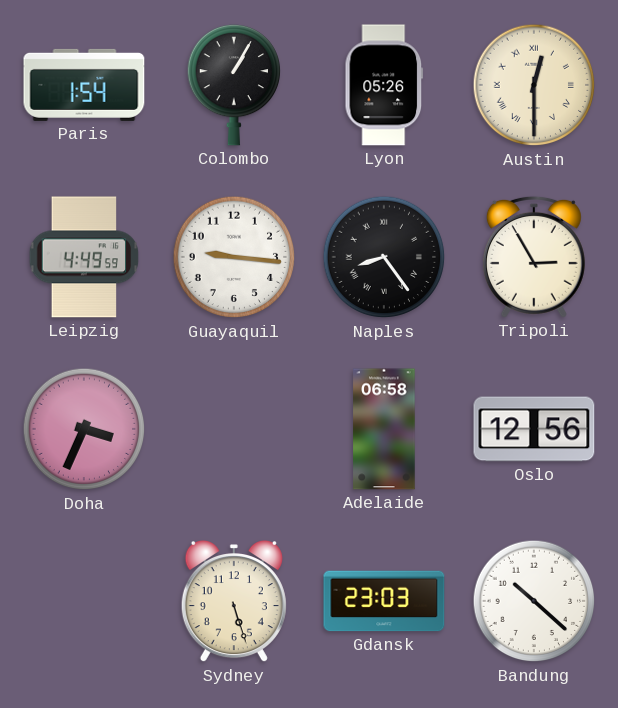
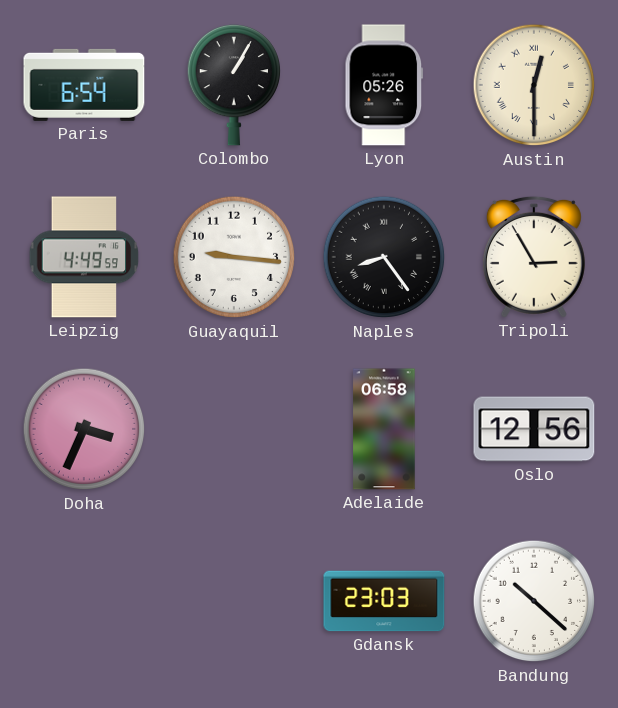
Paris: 1:54 -> 6:54 (84, 85)
Sydney: 5:27 -> none (234, 602)
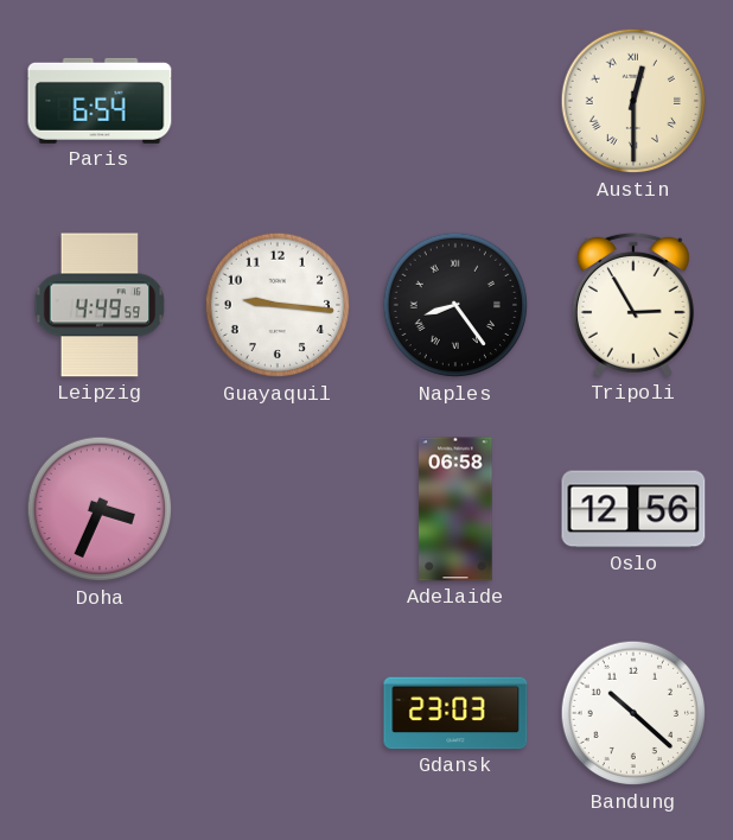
Colombo: 1:05 -> none (233, 85)
Lyon: 05:26 -> none (384, 85)
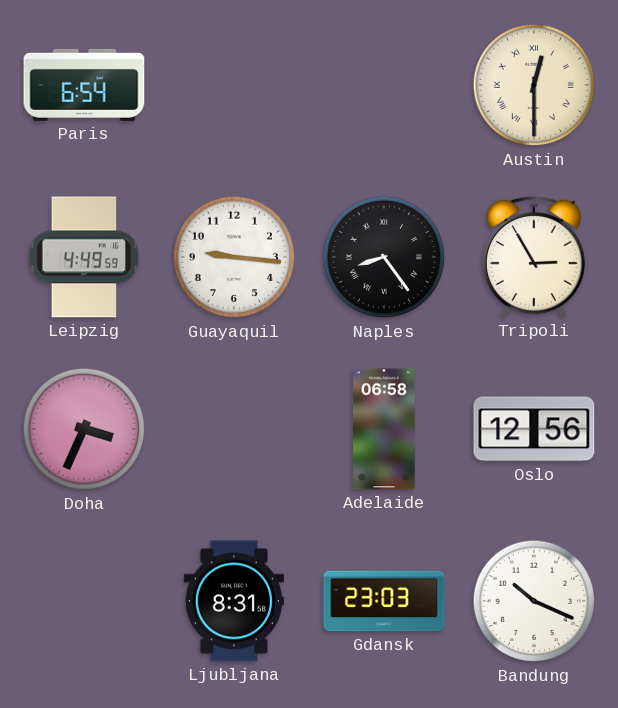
Ljubljana: none -> 8:31 (234, 601)
Bandung: 10:22 -> 10:19 (534, 601)
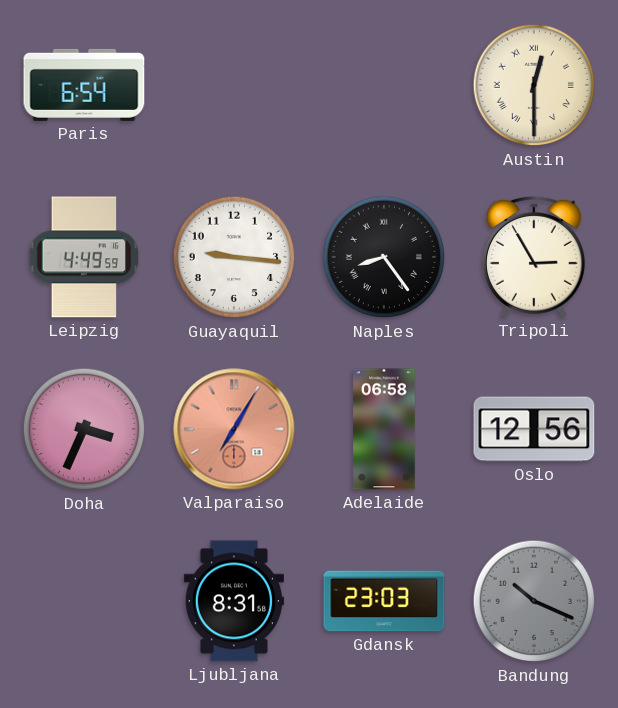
Valparaiso: none -> 7:05 (234, 429)
Bandung dial: white -> grey (534, 601)
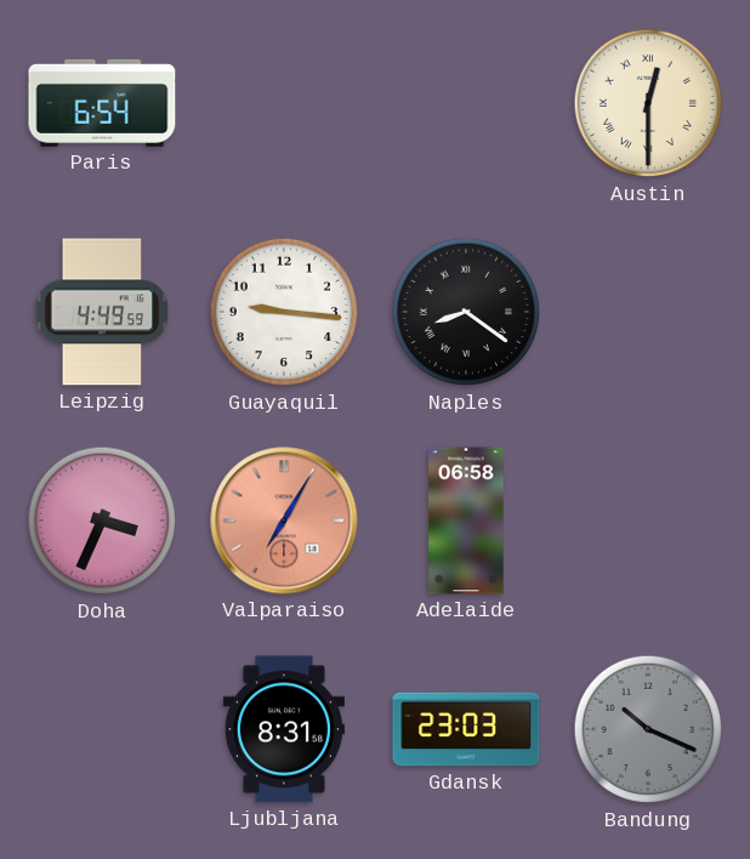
Naples: 8:24 -> 8:21 (466, 312)
Tripoli: 2:55 -> none (534, 257)
Oslo: 12:56 -> none (534, 429)
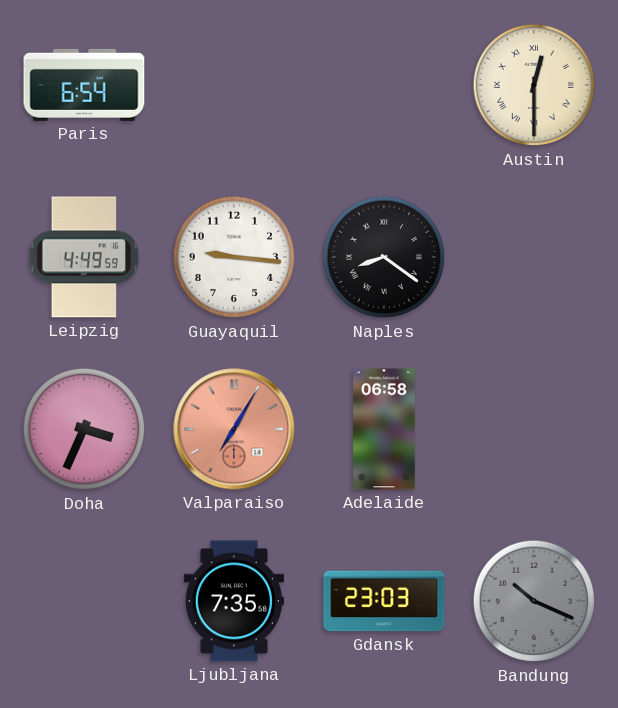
Ljubljana: 8:31 -> 7:35 (234, 601)
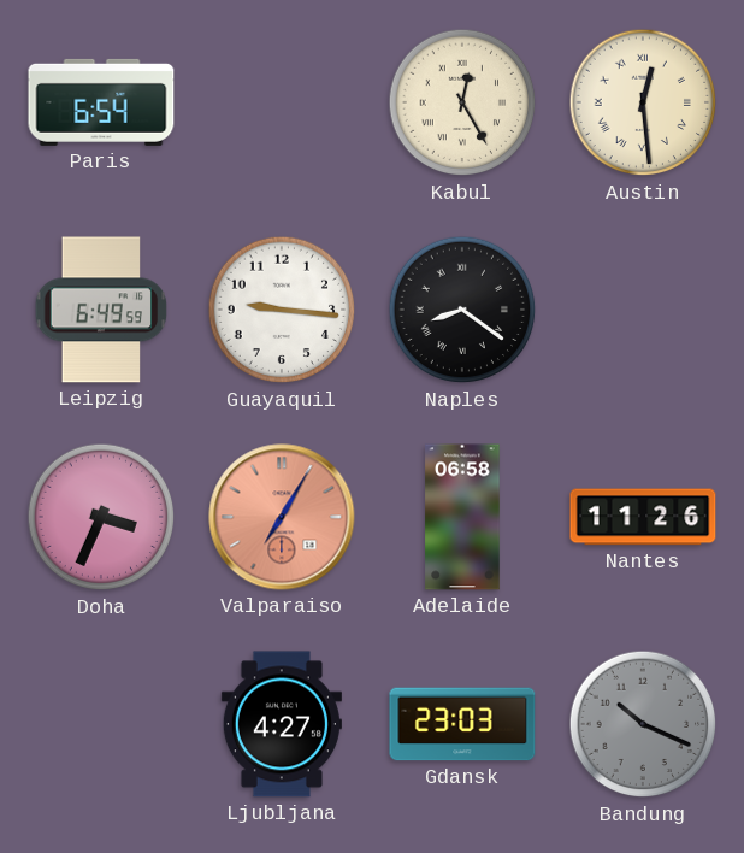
Kabul: none -> 12:25 (462, 102)
Austin: 12:30 -> 12:29 (643, 102)
Leipzig: 4:49 -> 6:49 (101, 310)
Nantes: none -> 11:26 (643, 517)
Ljubljana: 7:35 -> 4:27 (282, 724)
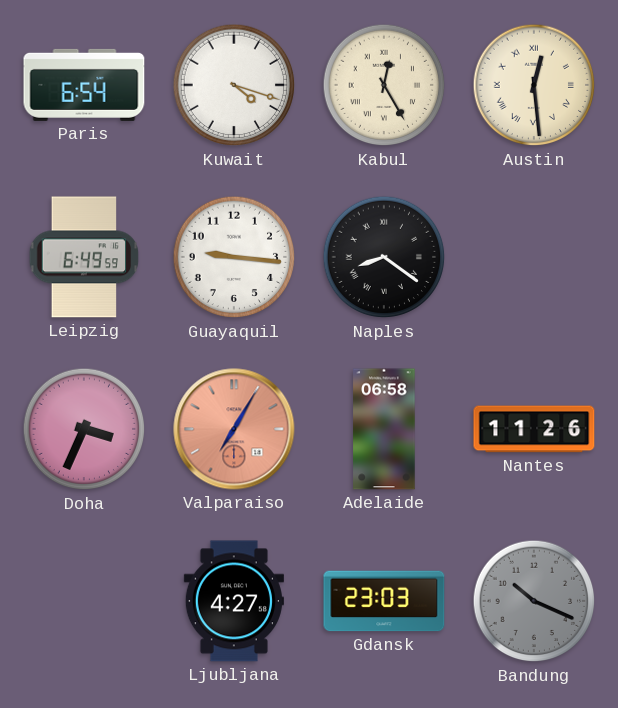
Kuwait: none -> 4:18 (234, 85)
